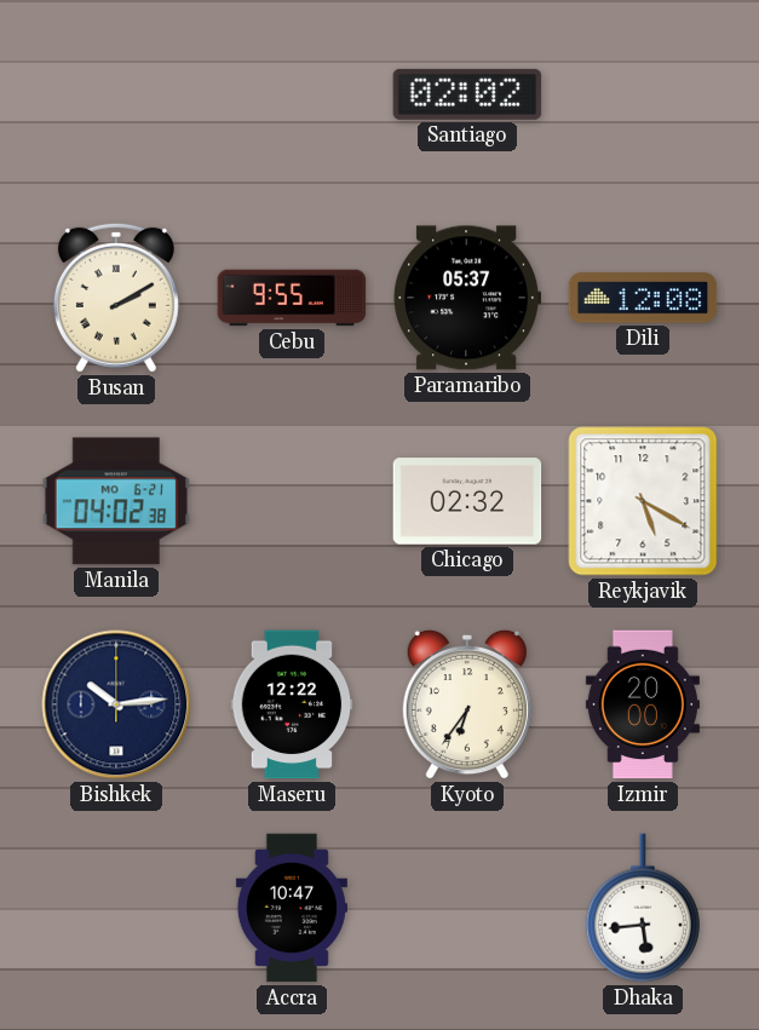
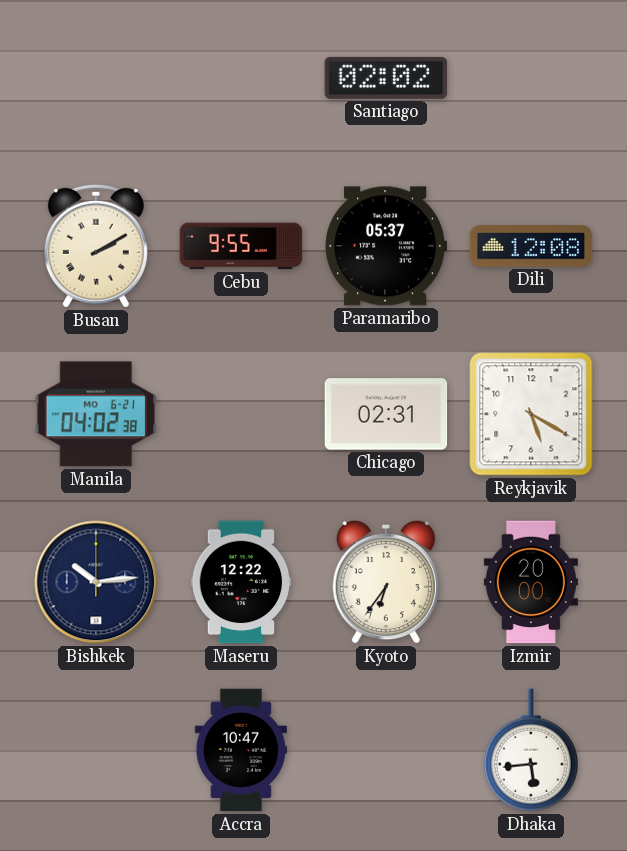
Chicago: 02:32 -> 02:31 (386, 414)
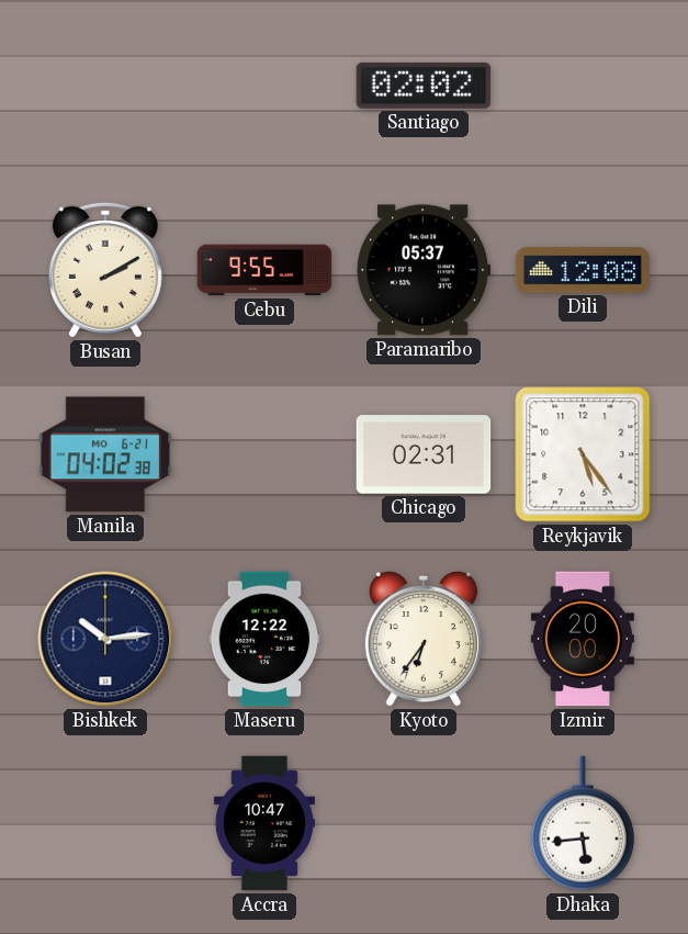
Reykjavik: 5:20 -> 5:24 (583, 454)
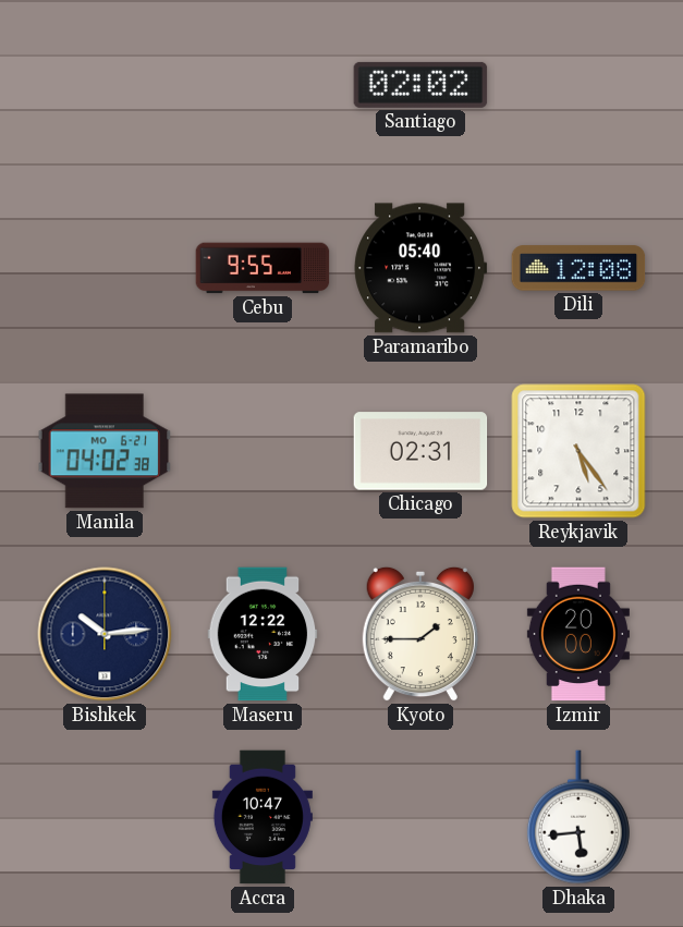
Busan: 2:10 -> none (105, 270)
Paramaribo: 05:37 -> 05:40 (420, 268)
Kyoto: 6:36 -> 1:45 (420, 634)
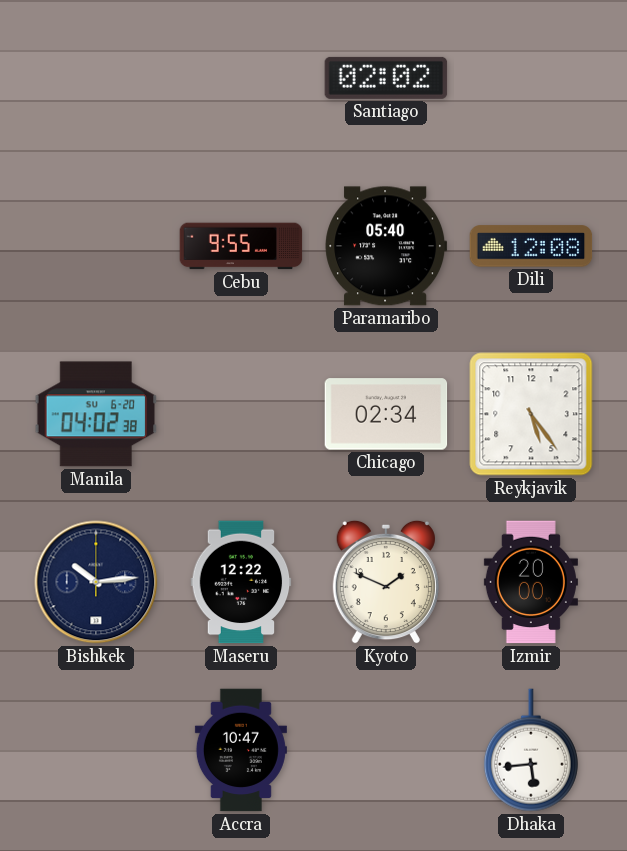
Manila date: MO 6-21 -> SU 6-20 (96, 414)
Chicago: 02:31 -> 02:34 (386, 414)
Kyoto: 1:45 -> 1:49 (386, 582)
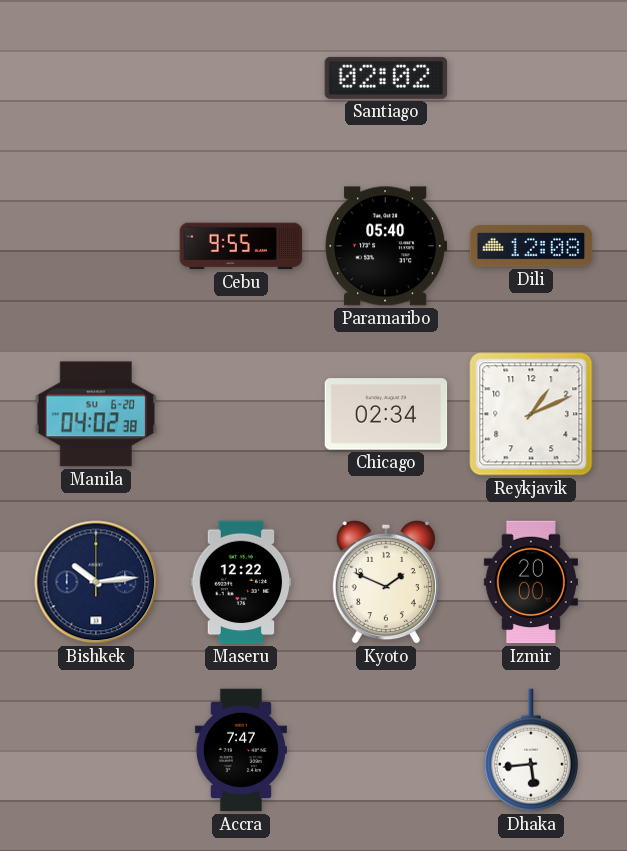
Reykjavik: 5:24 -> 1:11 (531, 414)
Accra: 10:47 -> 7:47 (241, 750)
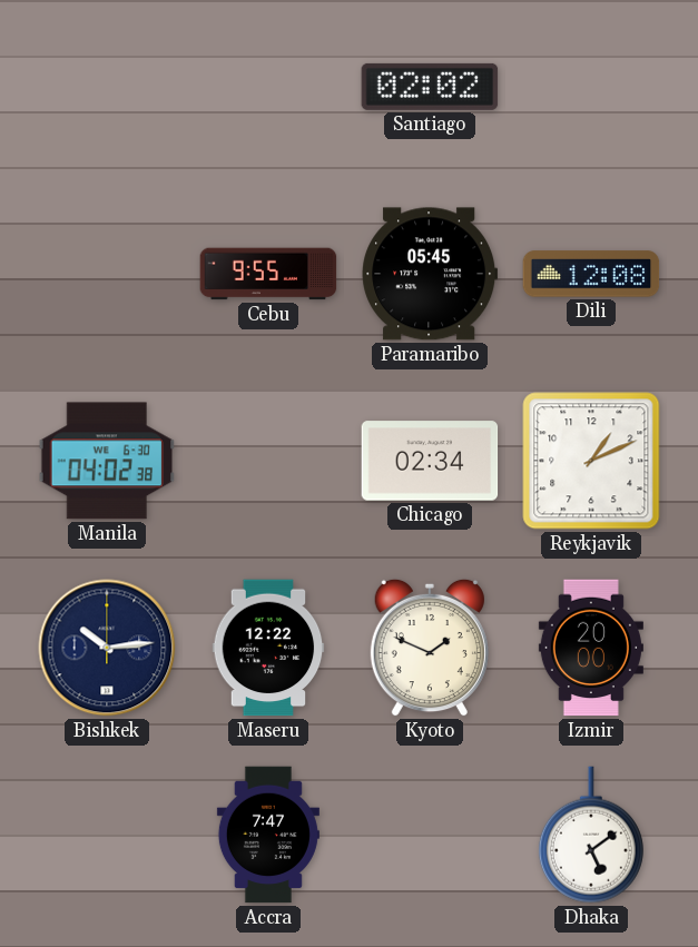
Paramaribo: 05:40 -> 05:45 (430, 274)
Manila date: SU 6-20 -> WE 6-30 (107, 461)
Dhaka: 5:44 -> 5:09 (591, 835)
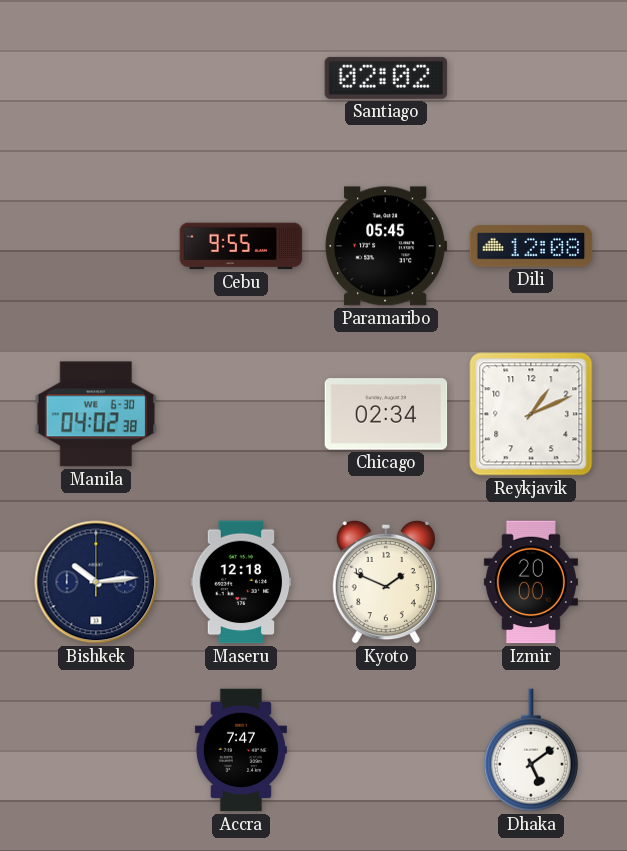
Maseru: 12:22 -> 12:18 (241, 582)
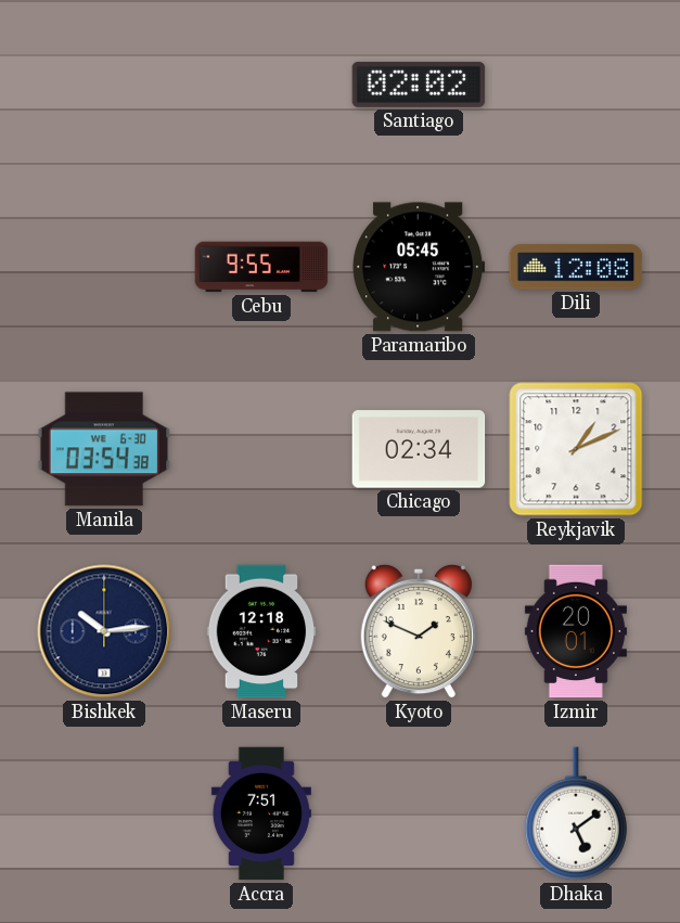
Manila: 04:02 -> 03:54 (104, 449)
Izmir: 20:00 -> 20:01 (576, 631)
Accra: 7:47 -> 7:51 (261, 813)
